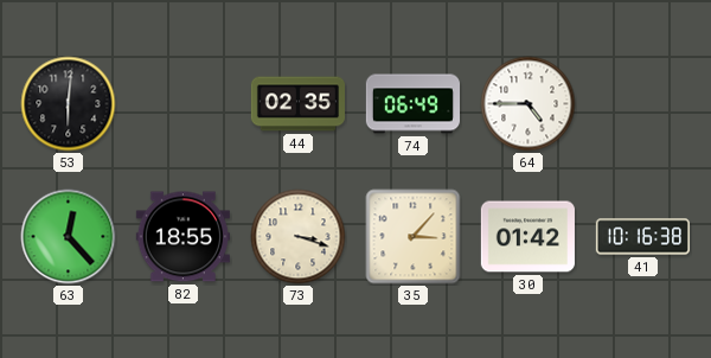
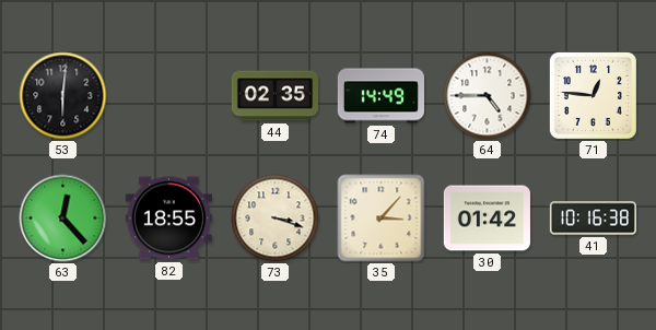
74: 06:49 -> 14:49 (380, 96)
71: none -> 12:46 (593, 95)
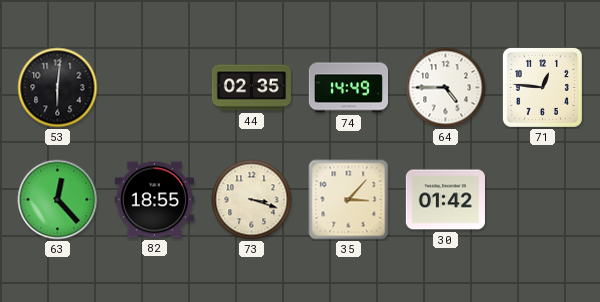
41: 10:16 -> none (593, 219)
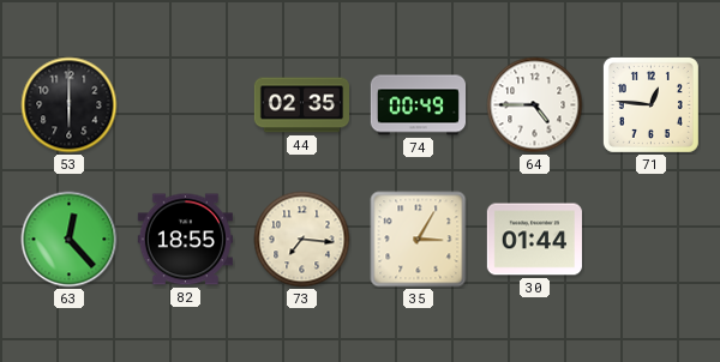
53: 6:01 -> 6:00 (70, 105)
74: 14:49 -> 00:49 (418, 105)
73: 3:18 -> 7:16 (302, 240)
35: 3:07 -> 3:05 (419, 240)
30: 01:42 -> 01:44 (534, 240)
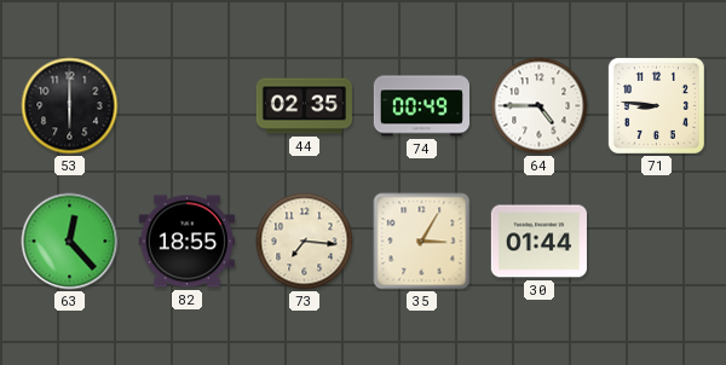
71: 12:46 -> 8:46 (656, 105)
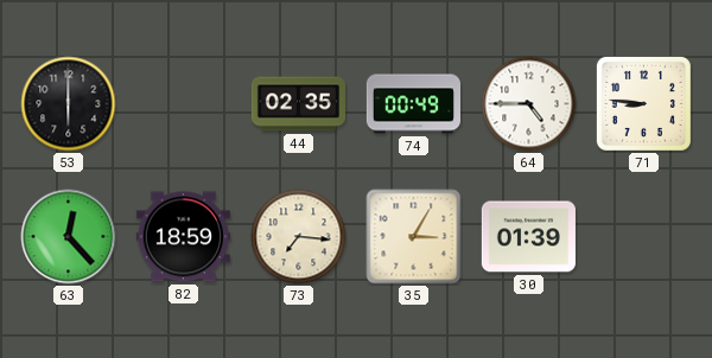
82: 18:55 -> 18:59 (183, 237)
30: 01:44 -> 01:39 (528, 237)
